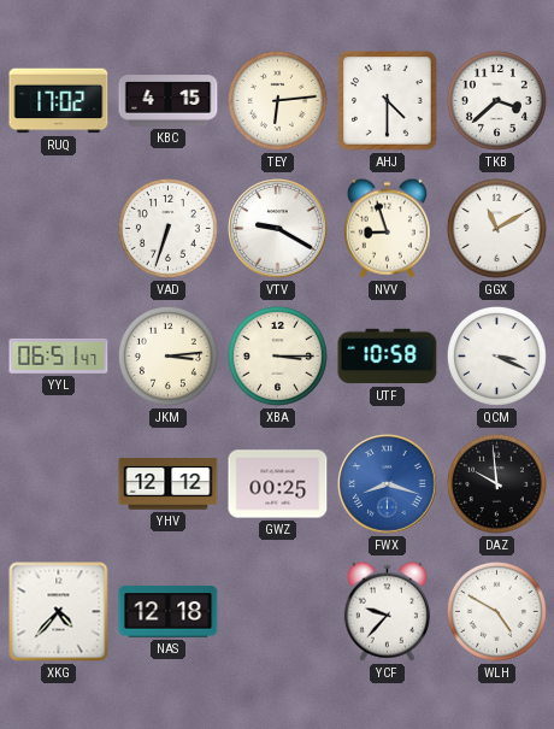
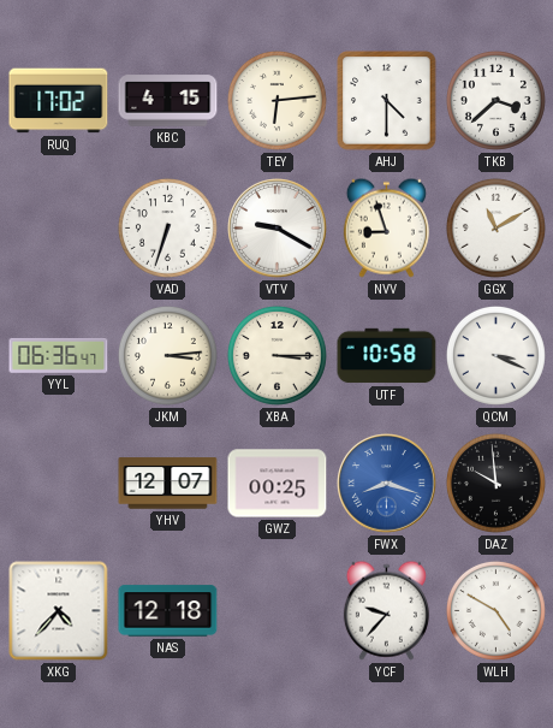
YYL: 06:51 -> 06:36 (59, 355)
YHV: 12:12 -> 12:07 (168, 484)
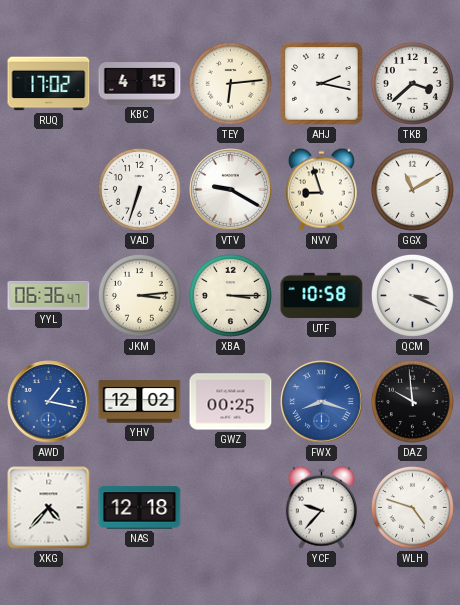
AHJ: 4:30 -> 2:17 (322, 84)
AWD: none -> 1:17 (49, 402)
YHV: 12:07 -> 12:02 (140, 402)
WLH: 4:50 -> 4:48 (412, 507)
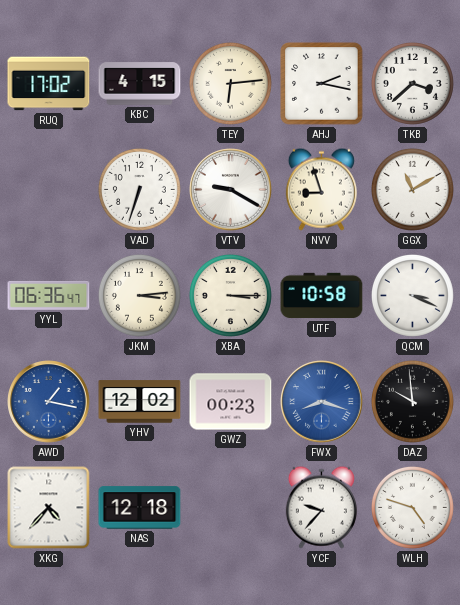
GWZ: 00:25 -> 00:23 (231, 402)
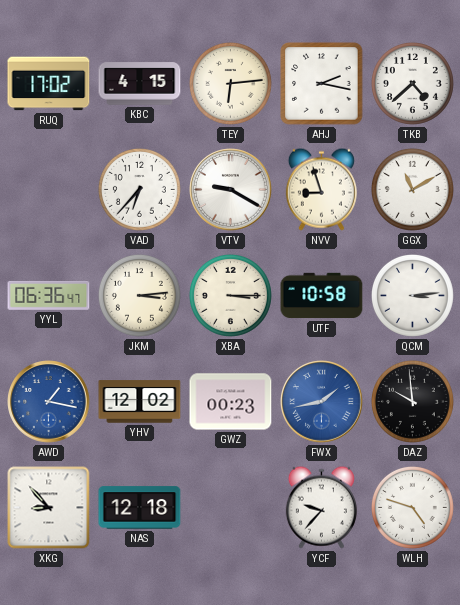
TKB: 3:38 -> 4:38 (412, 83)
VAD: 6:33 -> 6:37 (139, 189)
QCM: 3:19 -> 3:14 (412, 295)
FWX: 8:18 -> 1:43 (322, 402)
XKG: 4:37 -> 8:53 (49, 508)
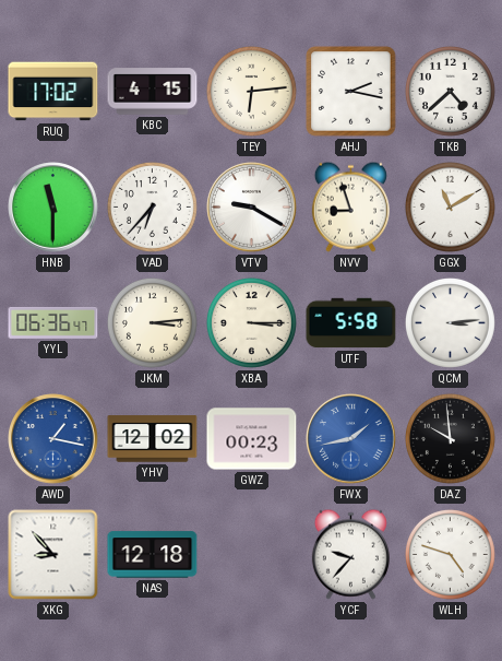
HNB: none -> 11:30 (53, 208)
UTF: 10:58 -> 5:58 (351, 323)
